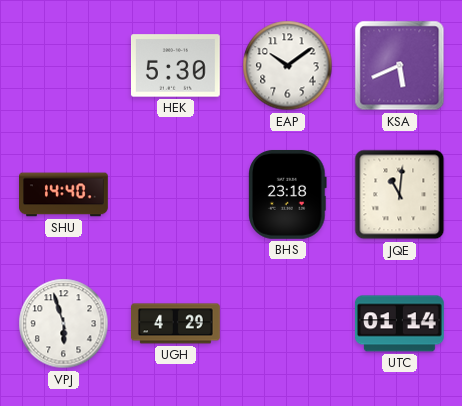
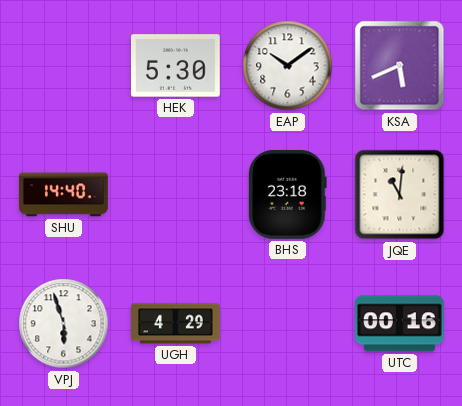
UTC: 01:14 -> 00:16 (400, 324)
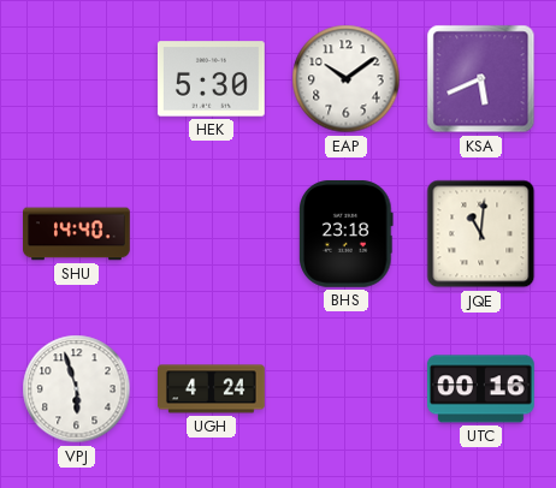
UGH: 4:29 -> 4:24 (212, 389)
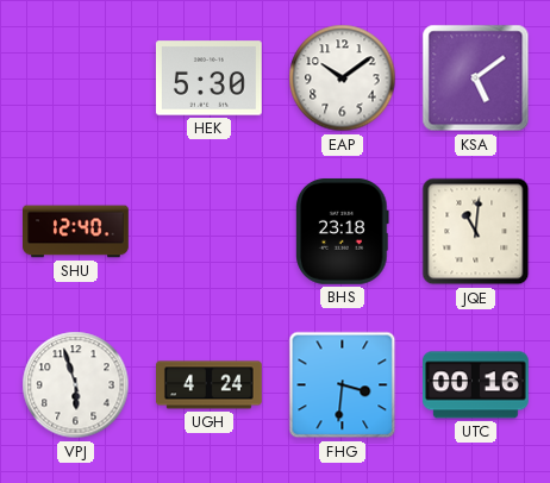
KSA: 5:41 -> 5:09 (476, 79)
SHU: 14:40 -> 12:40 (76, 232)
FHG: none -> 3:31 (343, 385)
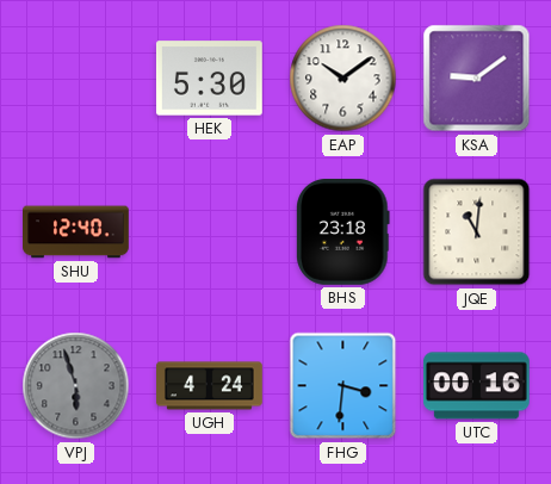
KSA: 5:09 -> 9:09 (477, 79)
VPJ dial: white -> grey (76, 386)
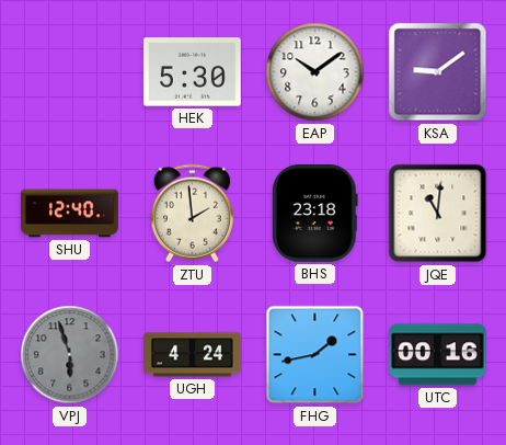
ZTU: none -> 1:59 (192, 214)
FHG: 3:31 -> 1:43 (315, 355)
